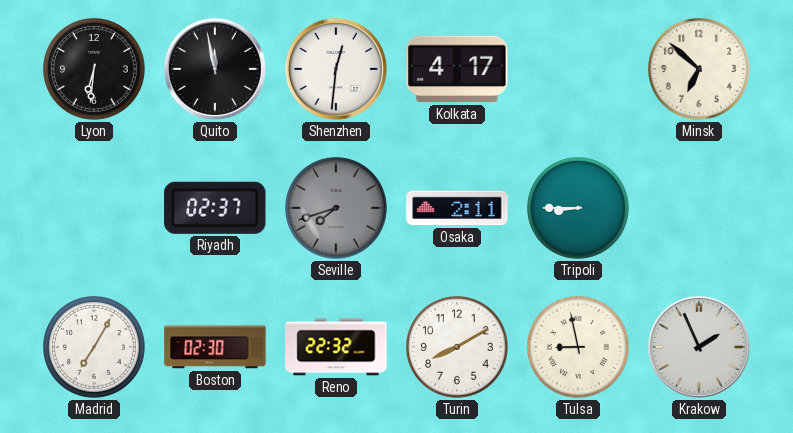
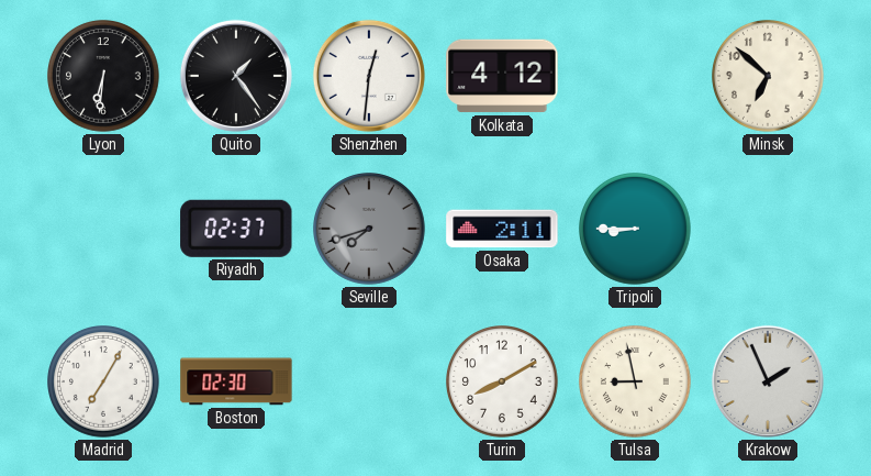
Quito: 11:58 -> 1:24 (236, 76)
Kolkata: 4:17 -> 4:12 (502, 76)
Reno: 22:32 -> none (336, 347)
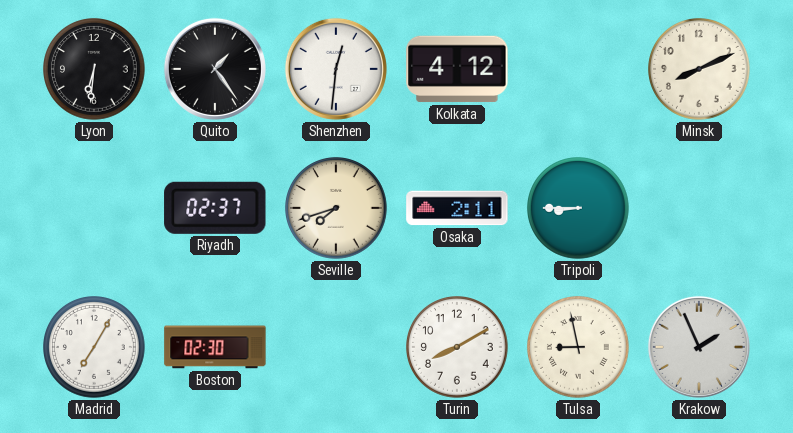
Minsk: 6:52 -> 8:11 (700, 70)
Seville dial: grey -> cream (337, 209)
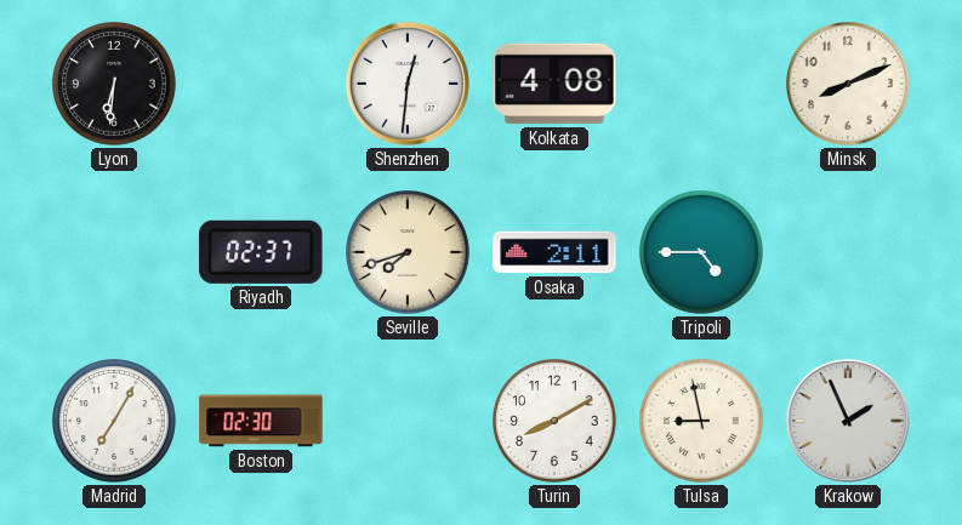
Quito: 1:24 -> none (215, 69)
Kolkata: 4:12 -> 4:08 (554, 84)
Tripoli: 8:45 -> 4:45 (702, 253)
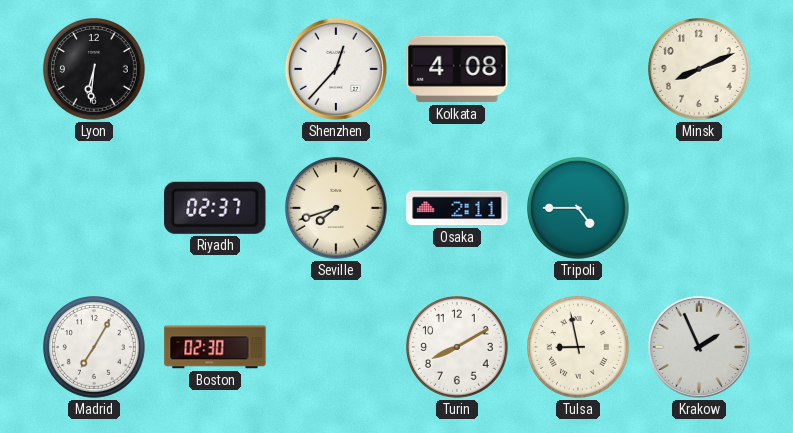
Shenzhen: 12:31 -> 12:37 (336, 69)
